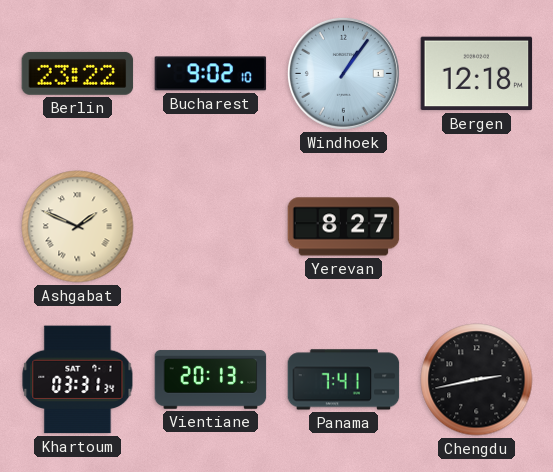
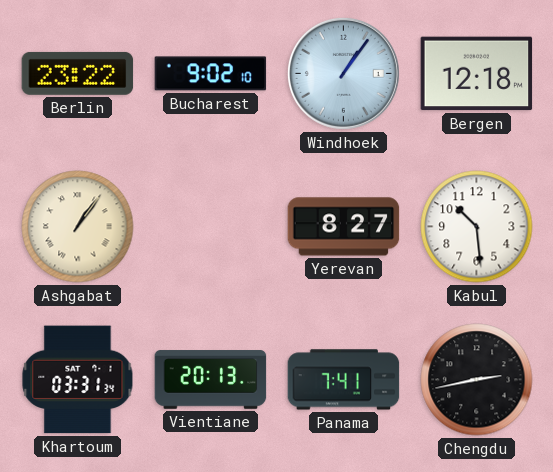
Ashgabat: 1:49 -> 1:06 (78, 227)
Kabul: none -> 10:29 (477, 227)
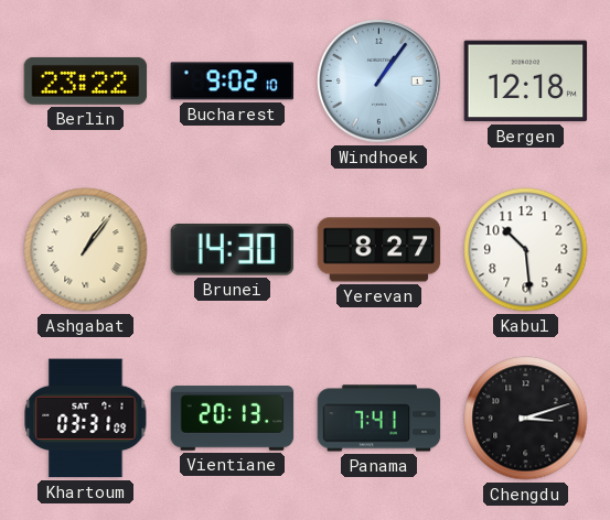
Brunei: none -> 14:30 (233, 250)
Khartoum: 03:31:34 -> 03:31:09 (86, 419)
Chengdu: 2:43 -> 3:12 (526, 419)
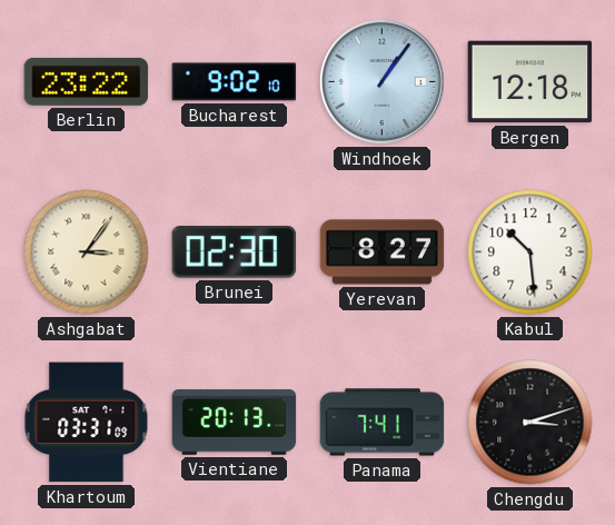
Ashgabat: 1:06 -> 3:06 (87, 252)
Brunei: 14:30 -> 02:30 (235, 252)
